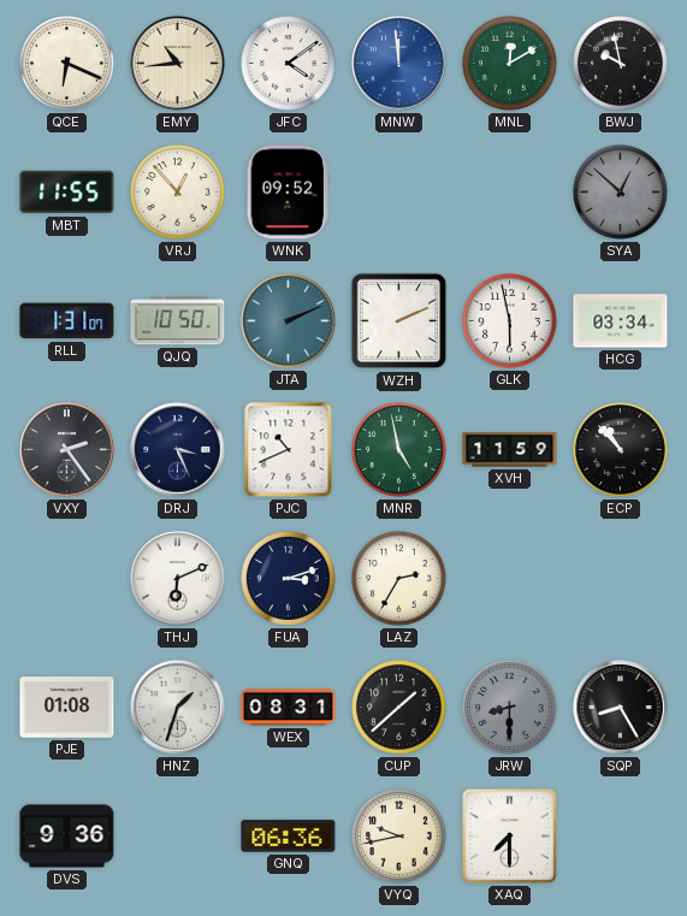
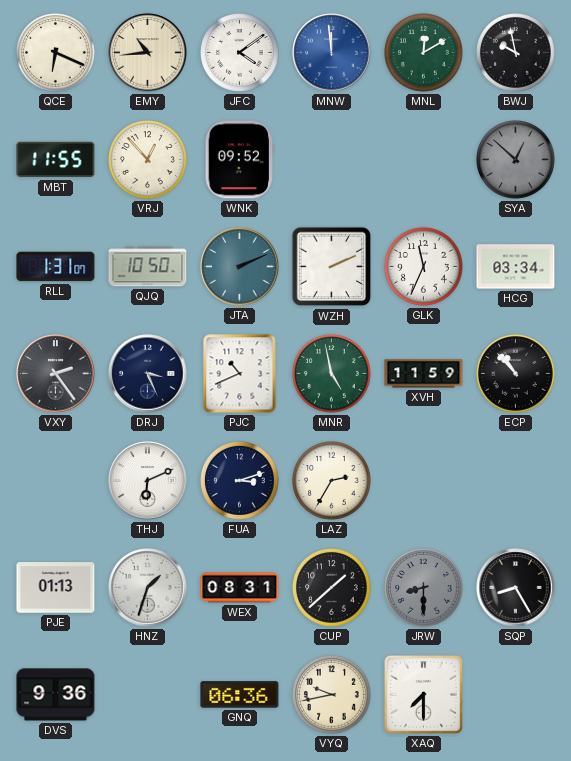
GLK: 5:58 -> 11:34 (424, 267)
PJE: 01:08 -> 01:13 (56, 588)
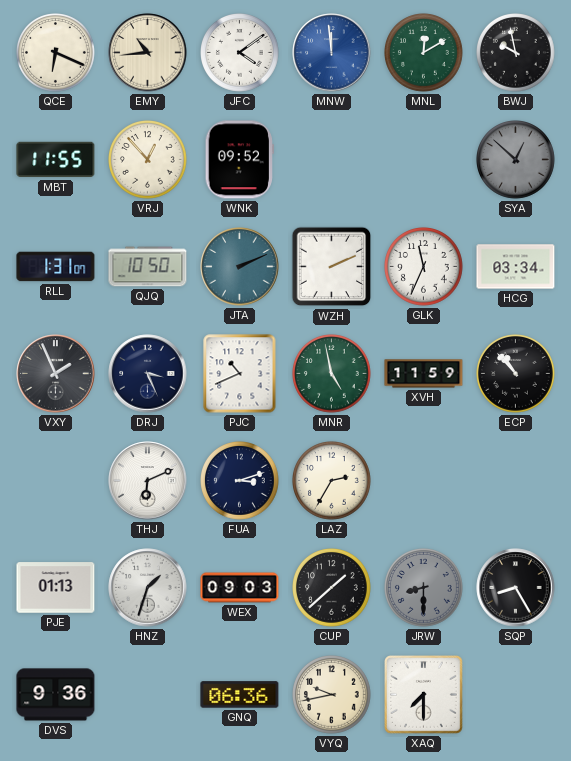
VXY: 2:24 -> 1:56 (56, 374)
WEX: 08:31 -> 09:03 (240, 588)
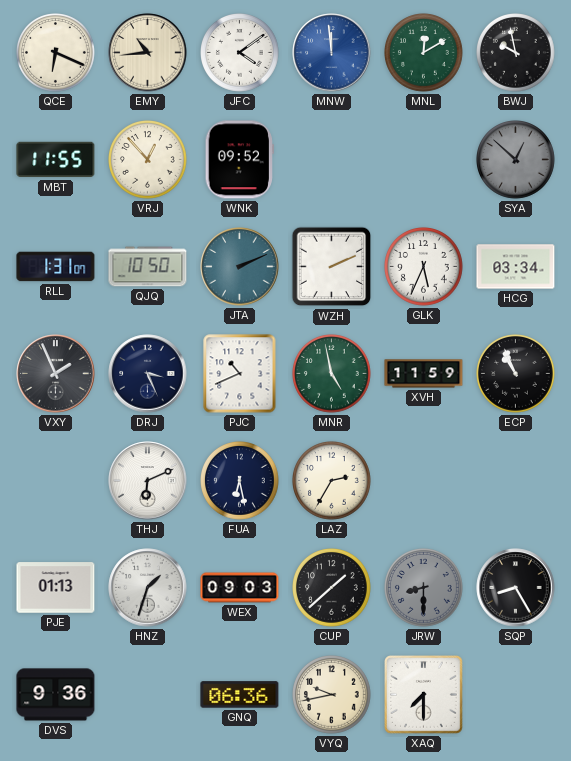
GLK: 11:34 -> 5:34 (424, 267)
ECP: 10:53 -> 10:56 (516, 374)
FUA: 3:12 -> 6:28 (240, 481)
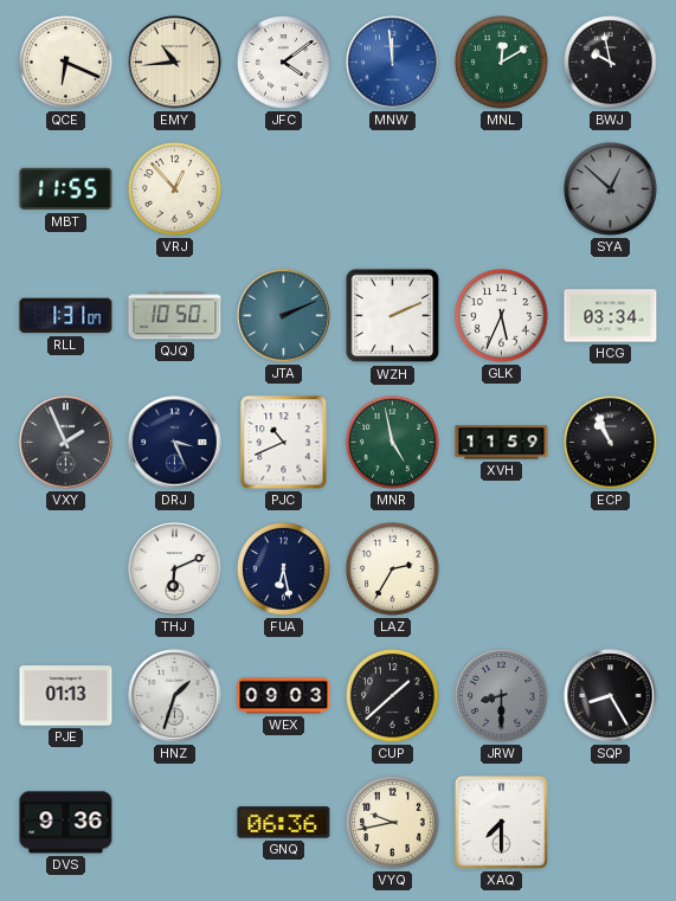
WNK: 09:52 -> none (239, 160)
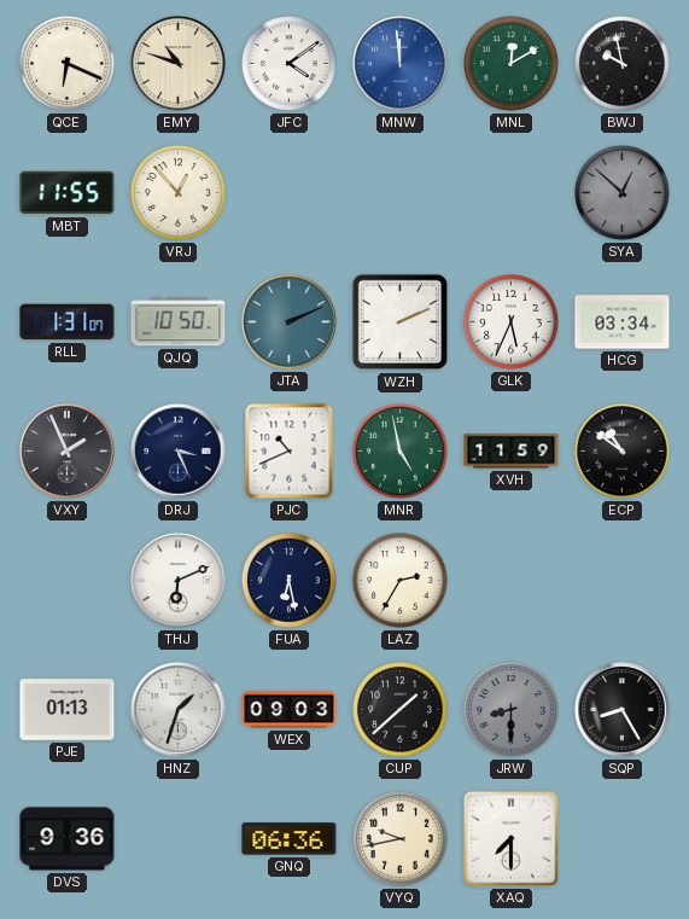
EMY: 10:44 -> 10:48 (179, 64)
ECP: 10:56 -> 10:51 (623, 452)
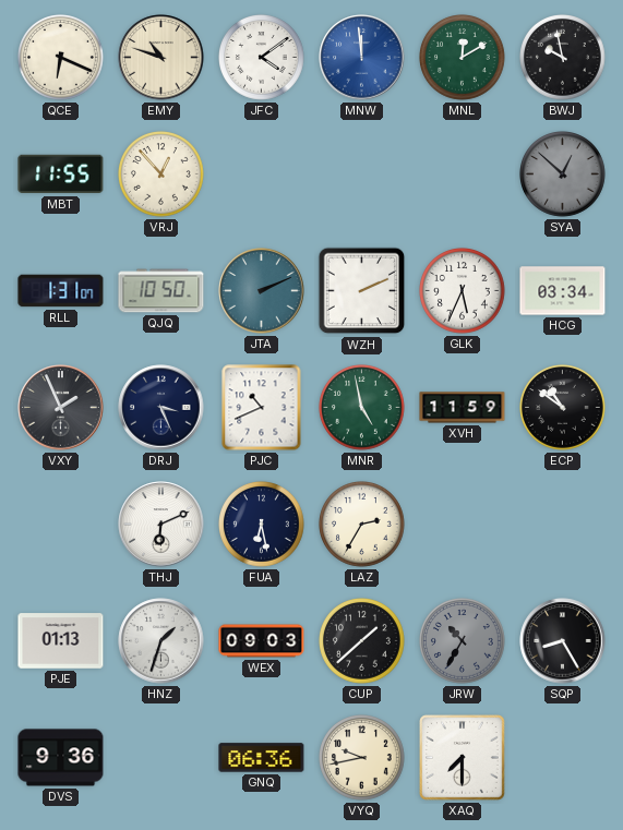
JRW: 8:30 -> 10:35 (463, 641)
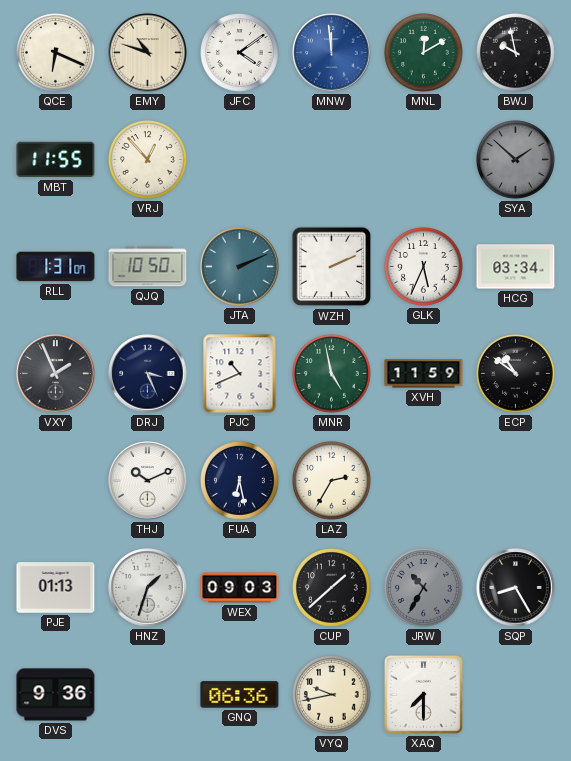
SYA: 12:52 -> 1:52 (516, 160)
THJ: 6:11 -> 10:11 (148, 481)
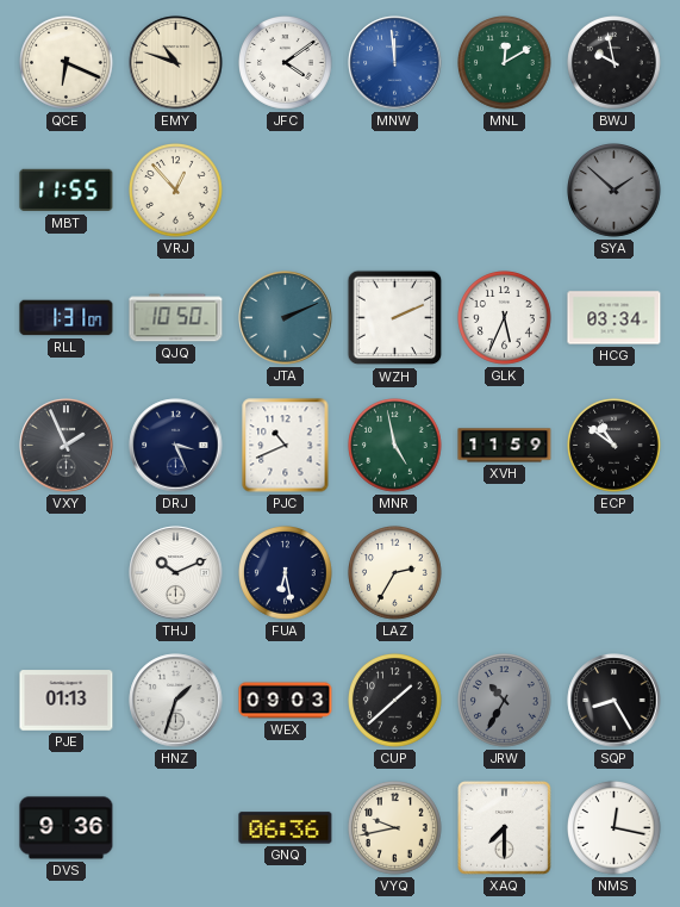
NMS: none -> 12:17 (615, 828)
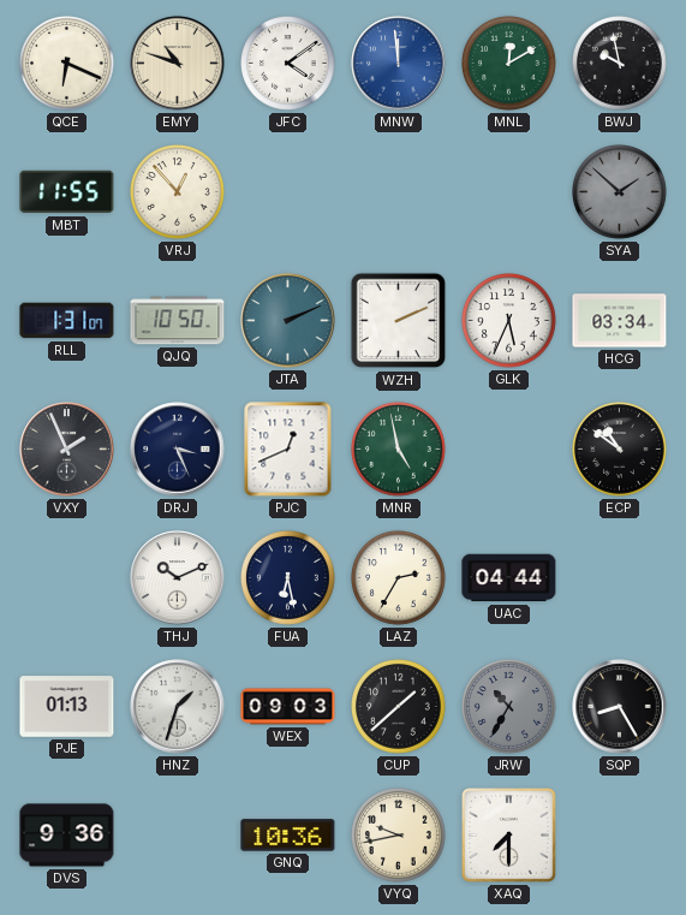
PJC: 10:41 -> 12:41 (288, 450)
XVH: 11:59 -> none (505, 446)
UAC: none -> 04:44 (509, 578)
GNQ: 06:36 -> 10:36 (288, 836)
NMS: 12:17 -> none (615, 828)
